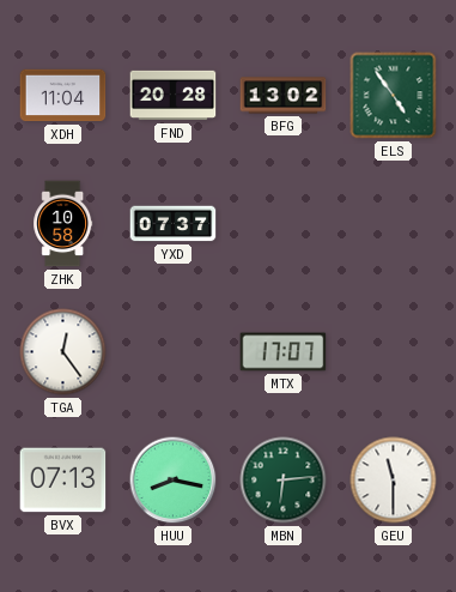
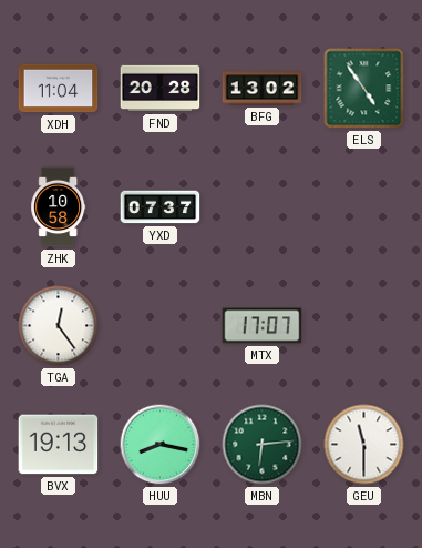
BVX: 07:13 -> 19:13 (59, 445)
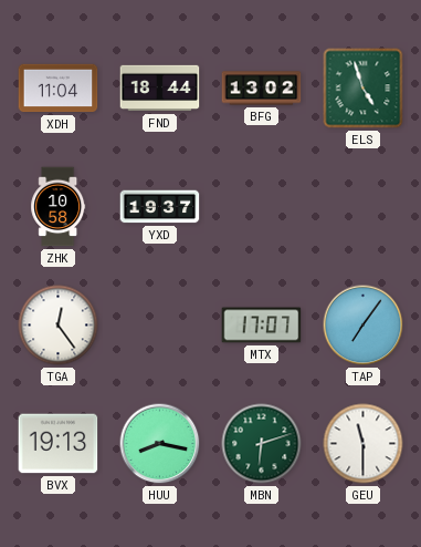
FND: 20:28 -> 18:44 (160, 89)
ELS: 4:54 -> 4:57 (364, 89)
YXD: 07:37 -> 19:37 (160, 207)
TAP: none -> 7:06 (364, 326)
MBN: 6:14 -> 6:12 (262, 444)
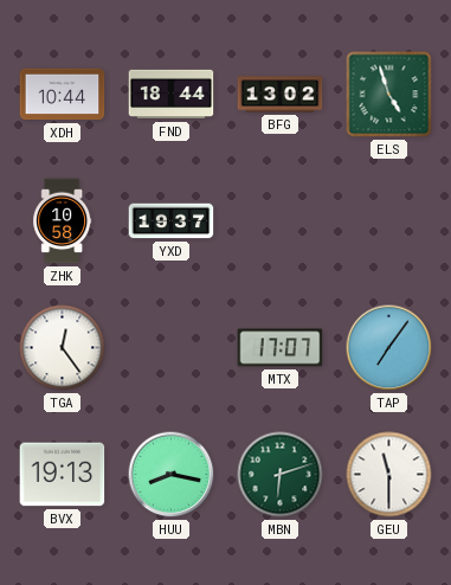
XDH: 11:04 -> 10:44 (63, 95)
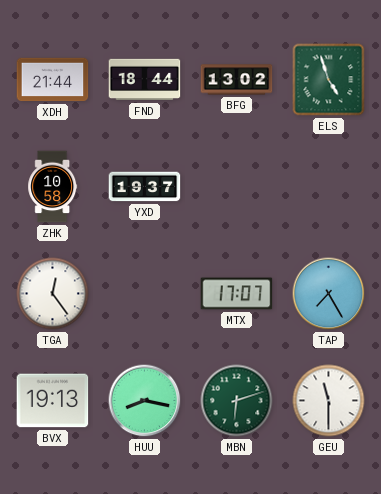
XDH: 10:44 -> 21:44 (53, 80)
TAP: 7:06 -> 7:25 (329, 294)
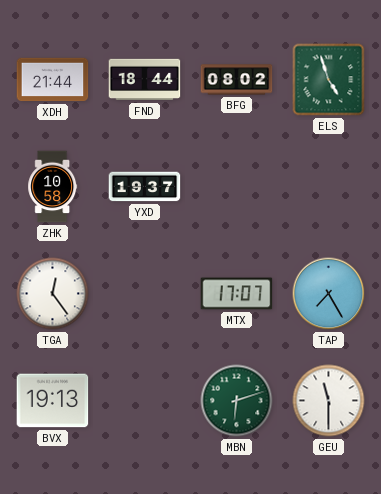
BFG: 13:02 -> 08:02 (237, 80)
HUU: 8:17 -> none (145, 401)
